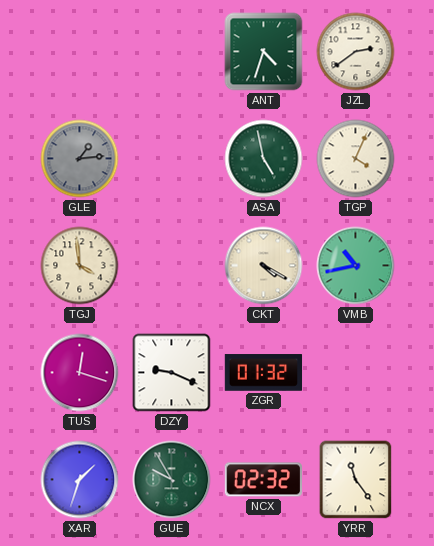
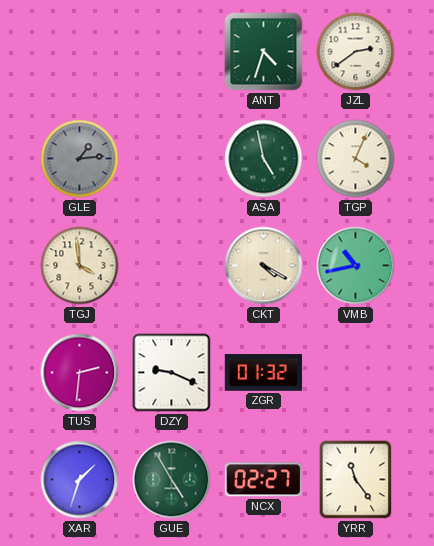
TUS: 12:18 -> 2:31 (80, 373)
GUE: 9:55 -> 4:55 (172, 480)
NCX: 02:32 -> 02:27 (264, 480)
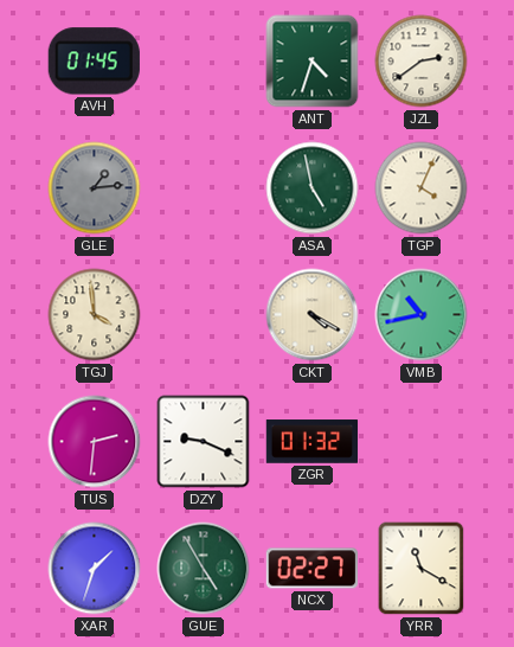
AVH: none -> 01:45 (94, 62)
YRR: 11:24 -> 11:20 (422, 569)
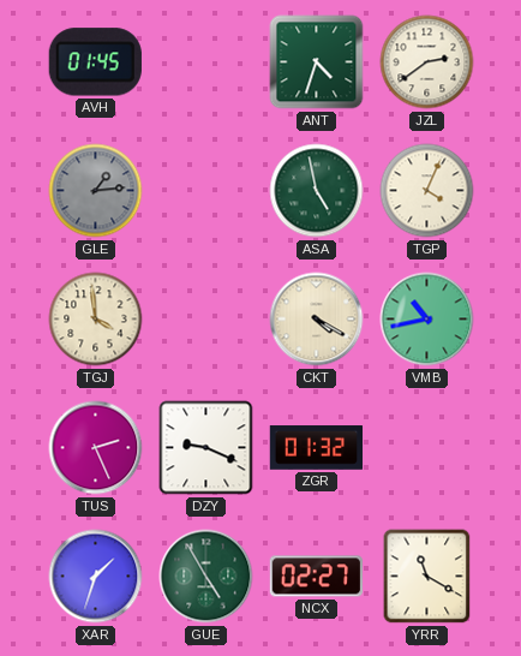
TUS: 2:31 -> 2:26 (96, 448)
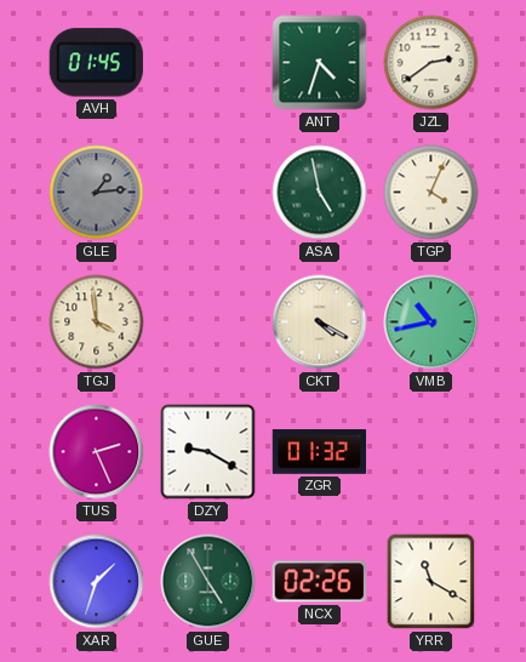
DZY: 9:19 -> 9:20 (208, 452)
NCX: 02:27 -> 02:26 (320, 582)
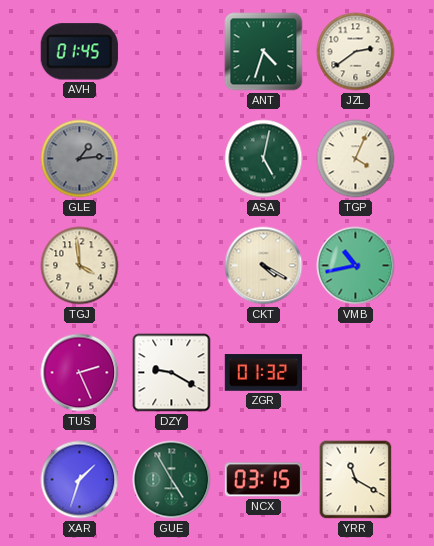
ASA: 4:58 -> 5:02 (264, 159)
NCX: 02:26 -> 03:15 (264, 480)
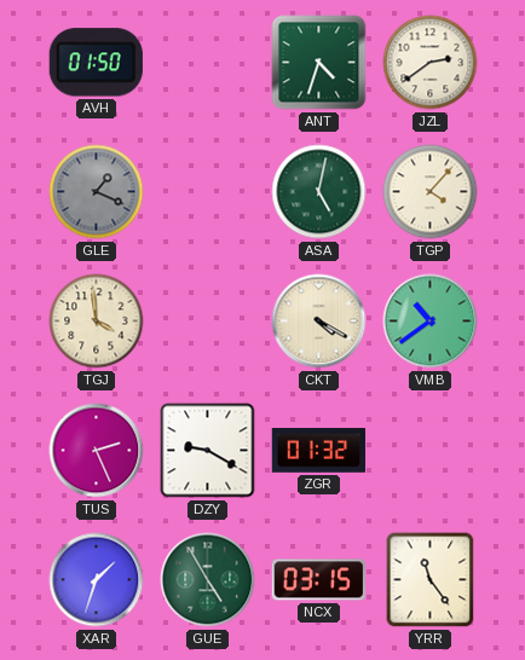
AVH: 01:45 -> 01:50 (96, 63)
GLE: 1:14 -> 1:19 (97, 192)
TGP: 4:04 -> 4:07 (431, 192)
VMB: 10:43 -> 10:39 (431, 322)
YRR: 11:20 -> 11:24 (431, 580)
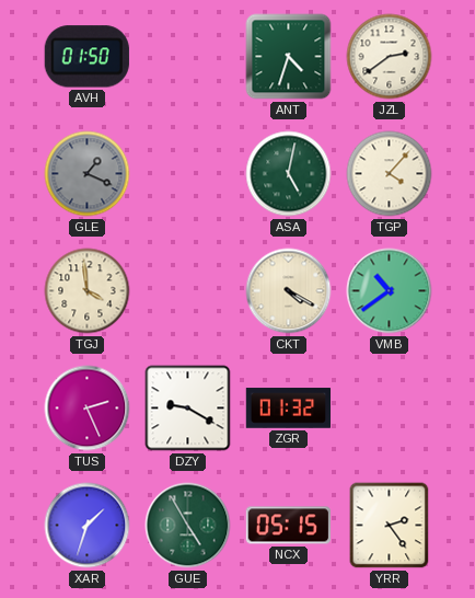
NCX: 03:15 -> 05:15 (289, 526)
YRR: 11:24 -> 2:24 (390, 526)
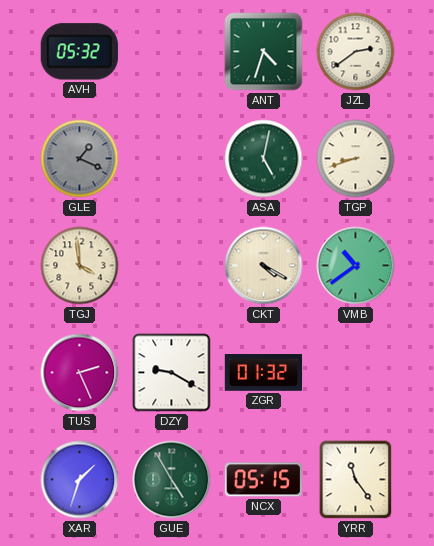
AVH: 01:50 -> 05:32 (79, 52)
TGP: 4:07 -> 8:42 (356, 159)
YRR: 2:24 -> 11:24 (356, 480)
